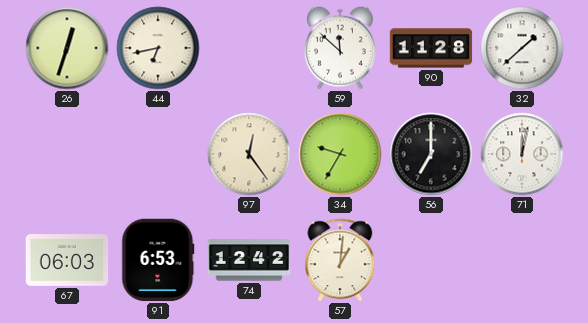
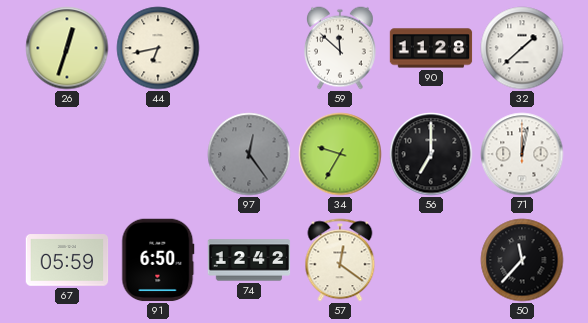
97 dial: cream -> grey (249, 154)
67: 06:03 -> 05:59 (67, 260)
91: 6:53 -> 6:50 (158, 260)
57: 1:01 -> 12:21 (340, 260)
50: none -> 11:37 (522, 260)
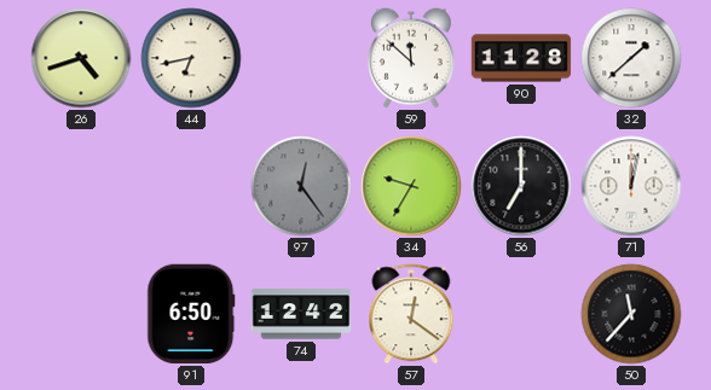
26: 12:33 -> 4:42 (81, 58)
67: 05:59 -> none (67, 260)
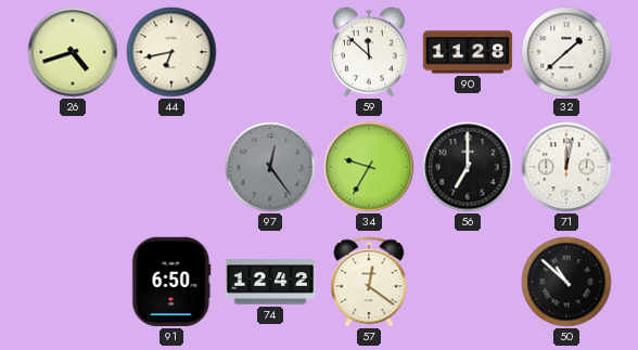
50: 11:37 -> 10:52 (566, 282)
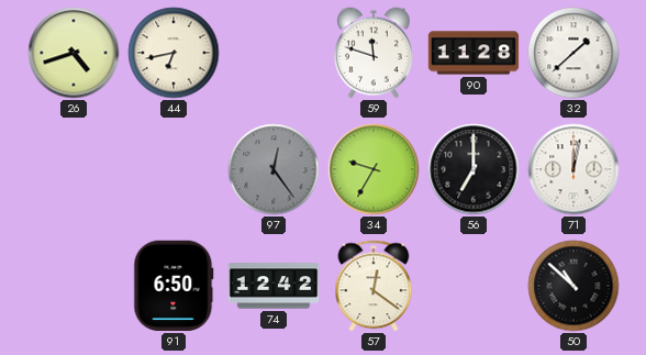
59: 11:52 -> 11:48 (375, 53)
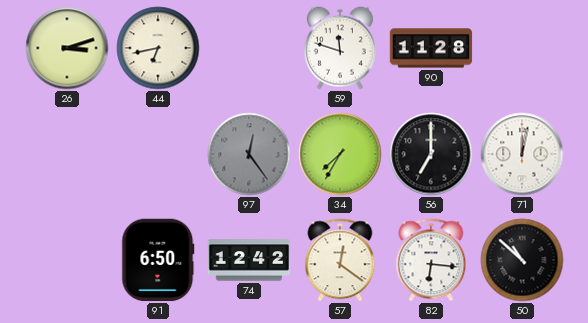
26: 4:42 -> 3:12 (67, 48)
32: 1:38 -> none (573, 53)
34: 9:35 -> 7:35 (340, 154)
82: none -> 6:16 (431, 260)
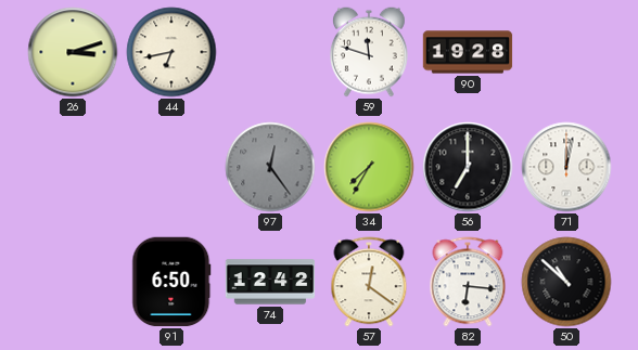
90: 11:28 -> 19:28 (468, 52)
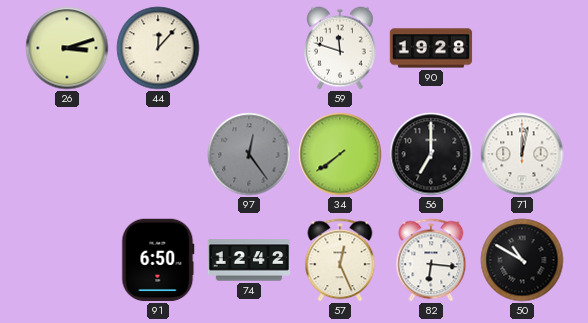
44: 6:43 -> 12:07 (158, 48)
34: 7:35 -> 7:39 (340, 154)
57: 12:21 -> 12:26 (340, 260)
50: 10:52 -> 10:50 (522, 260)
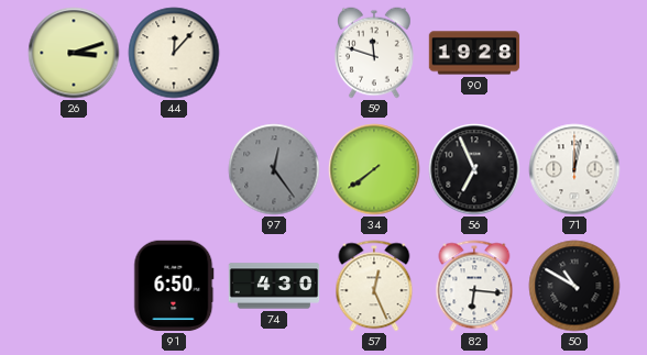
56: 7:00 -> 6:56 (474, 169)
74: 12:42 -> 4:30 (274, 286)
